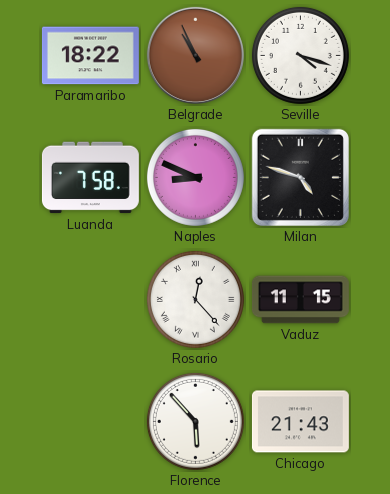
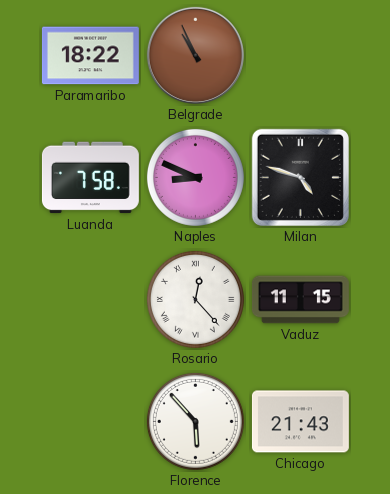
Seville: 4:18 -> none (300, 55)
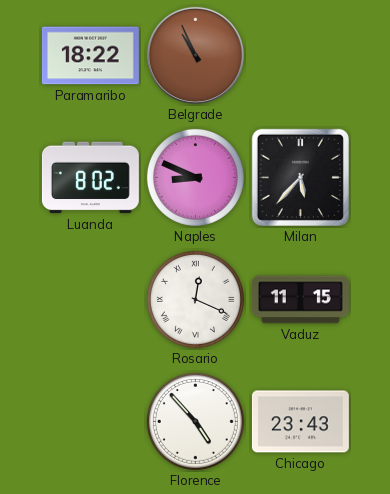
Luanda: 7:58 -> 8:02 (90, 178)
Milan: 4:48 -> 5:37 (300, 177)
Rosario: 12:23 -> 12:19 (195, 299)
Florence: 5:53 -> 4:53 (195, 421)
Chicago: 21:43 -> 23:43 (300, 422)
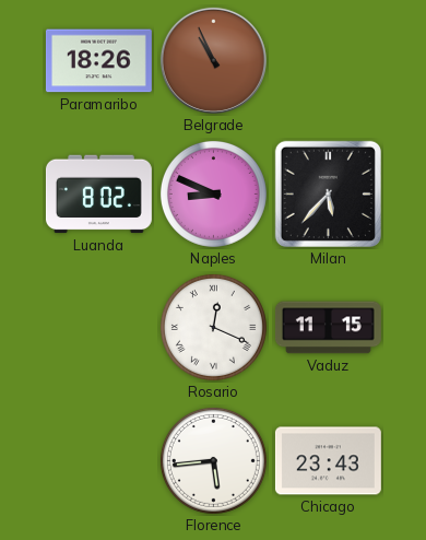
Paramaribo: 18:22 -> 18:26 (98, 61)
Florence: 4:53 -> 5:44 (213, 460)
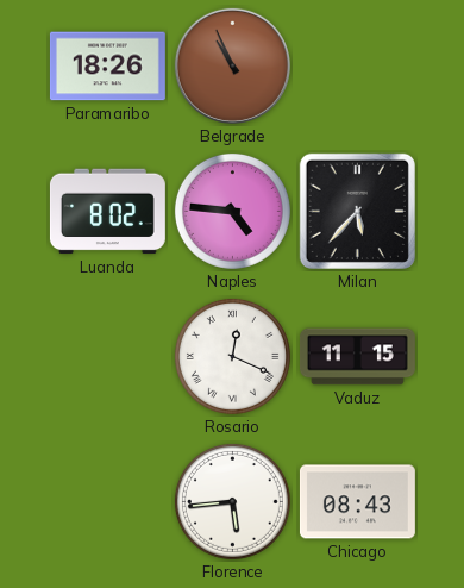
Naples: 8:49 -> 4:46 (232, 211)
Chicago: 23:43 -> 08:43 (357, 502)
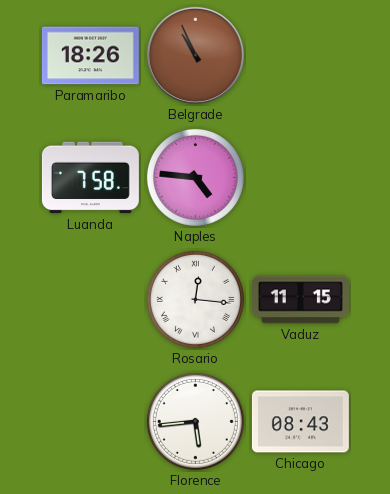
Luanda: 8:02 -> 7:58 (90, 178)
Milan: 5:37 -> none (357, 211)
Rosario: 12:19 -> 12:16 (195, 299)
